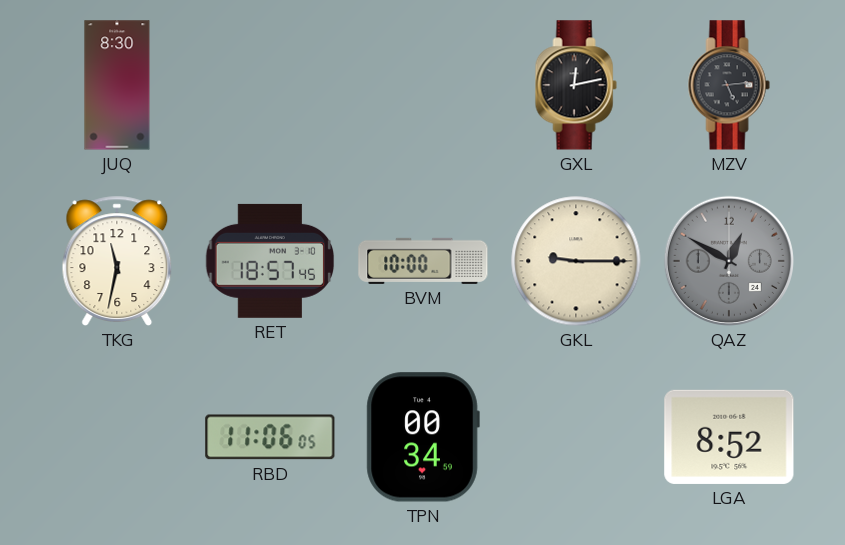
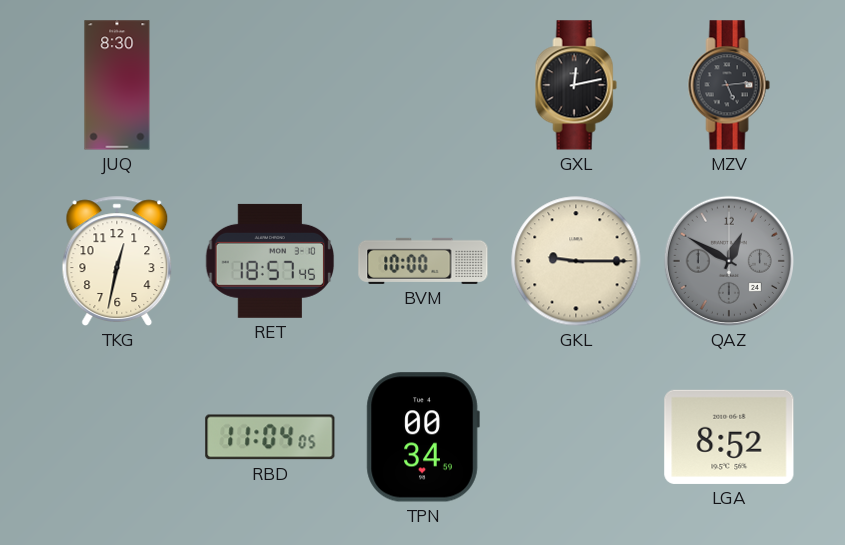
TKG: 11:32 -> 12:32 (117, 261)
RBD: 11:06 -> 11:04 (270, 437)
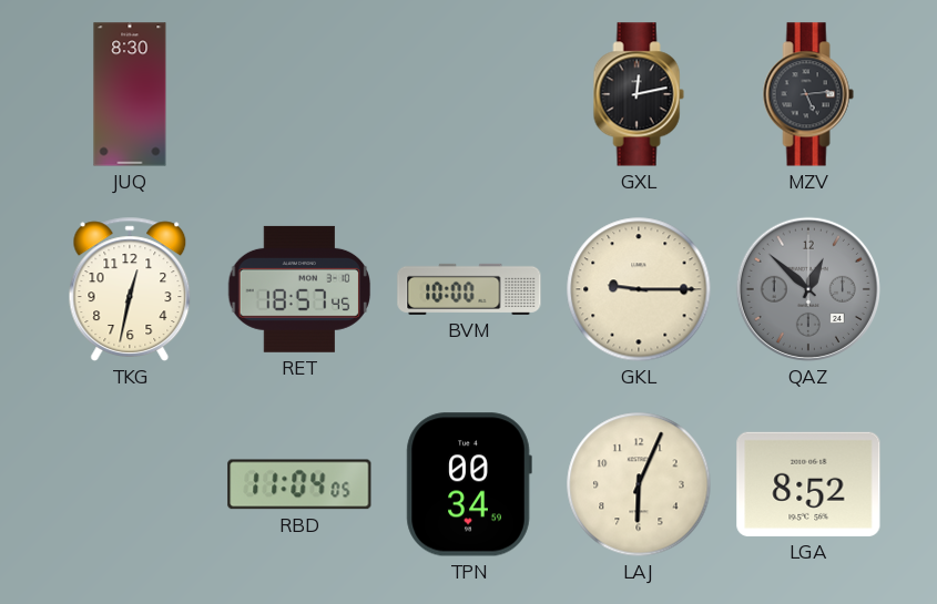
QAZ: 12:50 -> 12:52 (808, 289)
LAJ: none -> 6:04 (639, 484)
